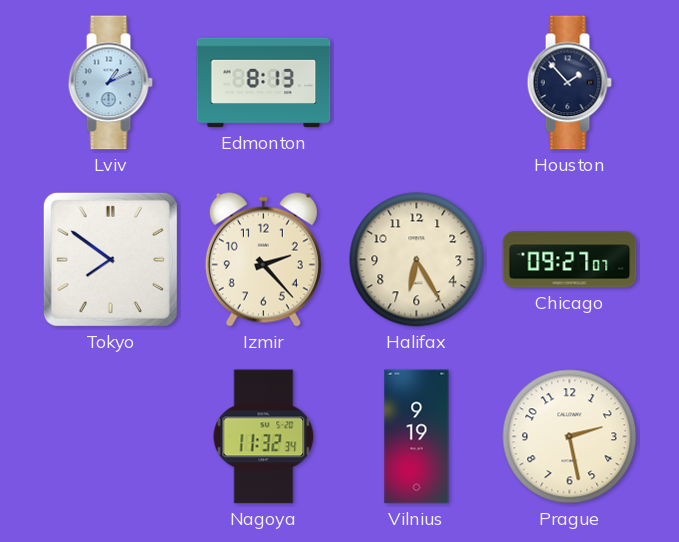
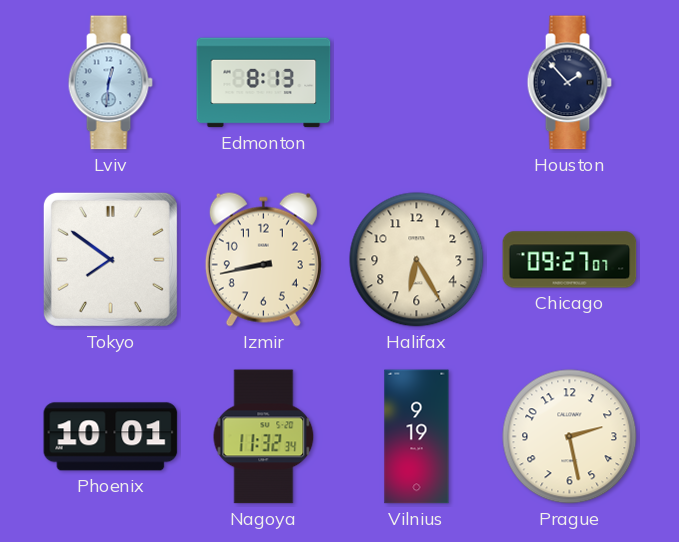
Lviv: 1:11 -> 12:31 (110, 83)
Izmir: 2:23 -> 8:43 (263, 259)
Phoenix: none -> 10:01 (111, 437)
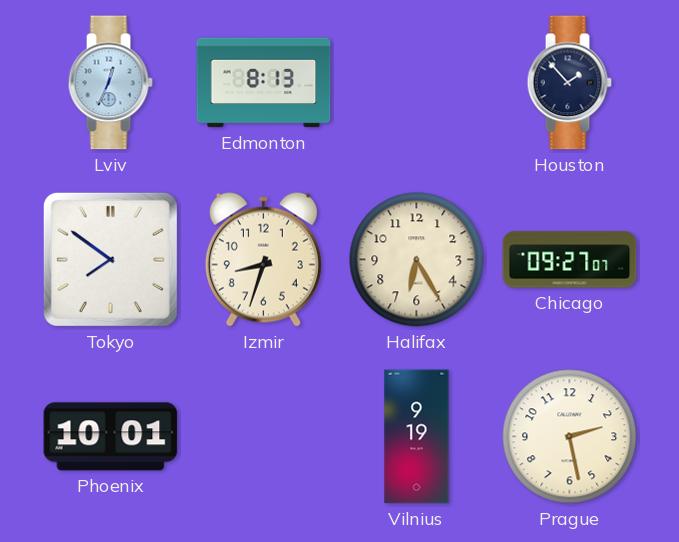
Lviv: 12:31 -> 12:34 (110, 83)
Izmir: 8:43 -> 8:33 (263, 259)
Nagoya: 11:32 -> none (264, 437)
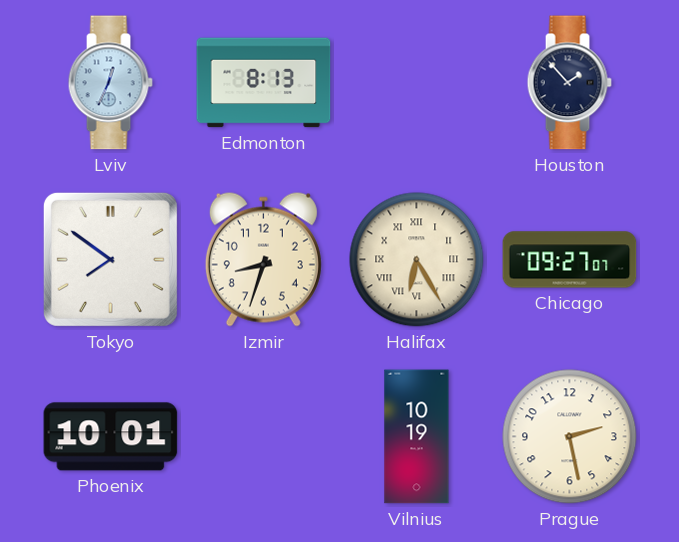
Halifax numerals: Arabic -> Roman (417, 260)
Vilnius: 9:19 -> 10:19 (417, 437)
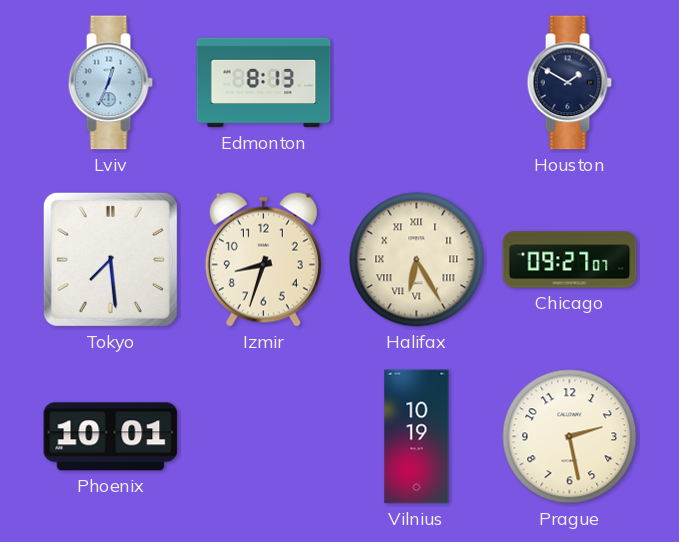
Houston: 1:53 -> 1:50 (569, 83)
Tokyo: 7:51 -> 7:29 (110, 259)
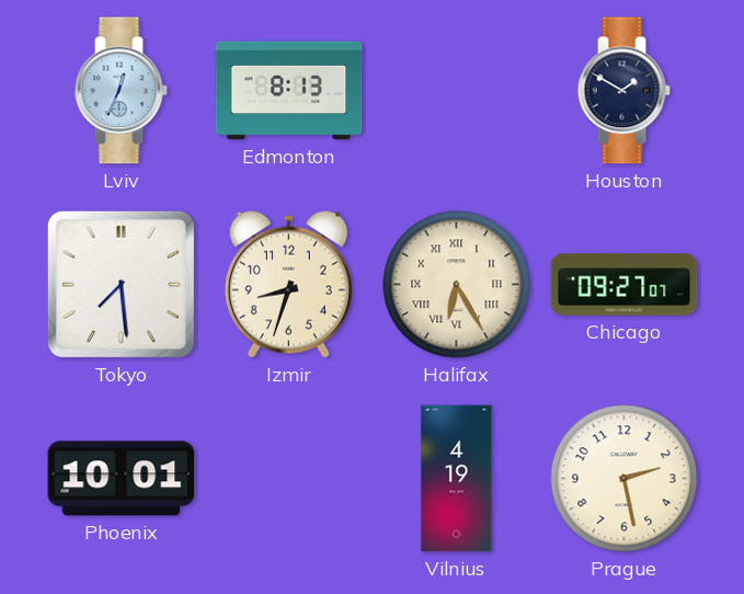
Vilnius: 10:19 -> 4:19 (457, 479)
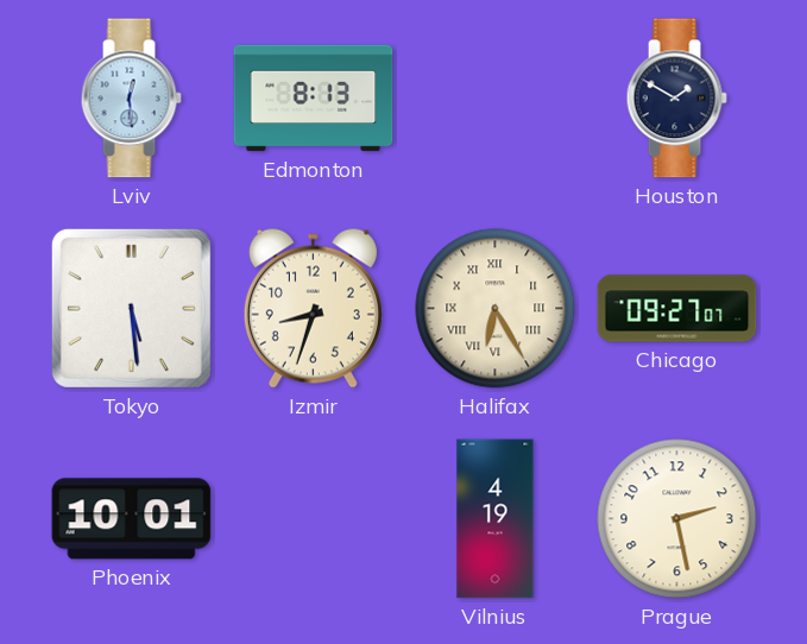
Lviv: 12:34 -> 12:29 (131, 99)
Tokyo: 7:29 -> 5:29 (131, 308)
